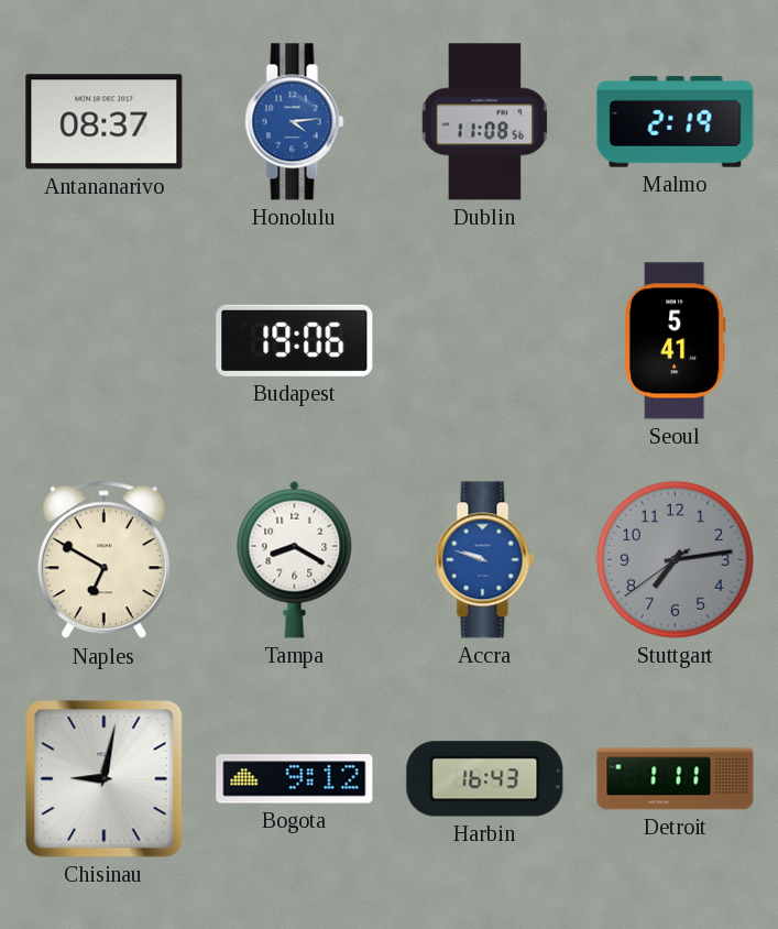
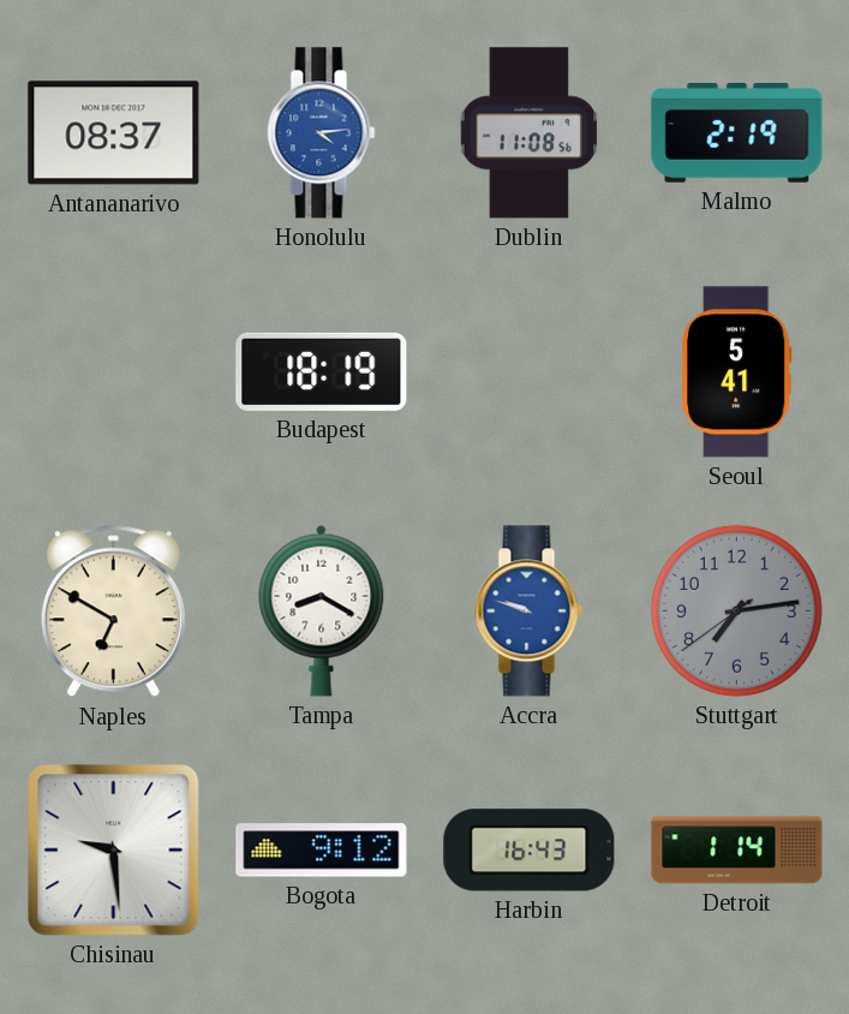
Budapest: 19:06 -> 18:19 (322, 371)
Chisinau: 9:02 -> 9:29 (114, 851)
Detroit: 1:11 -> 1:14 (737, 851)
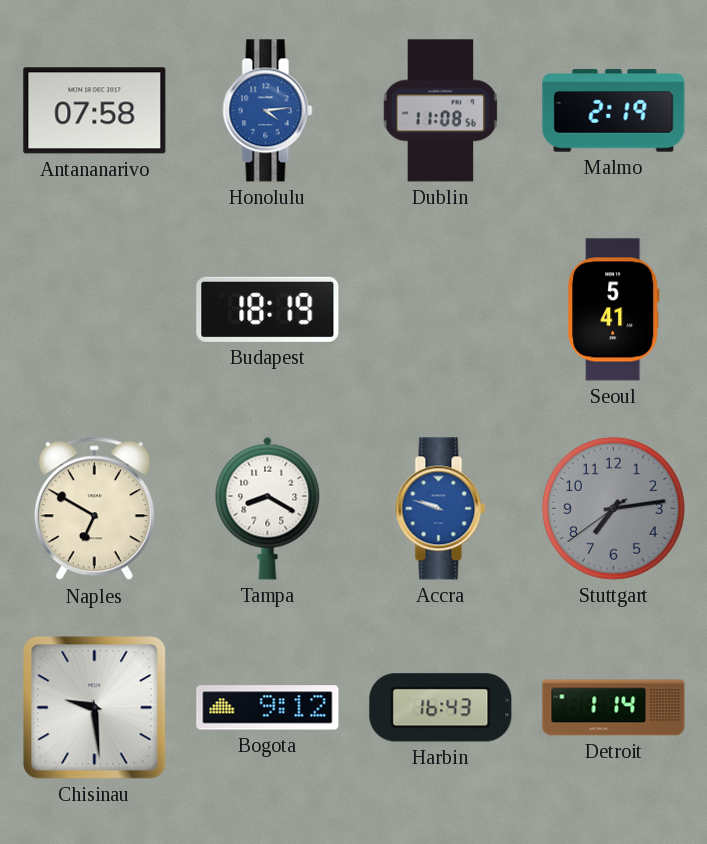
Antananarivo: 08:37 -> 07:58 (95, 111)
